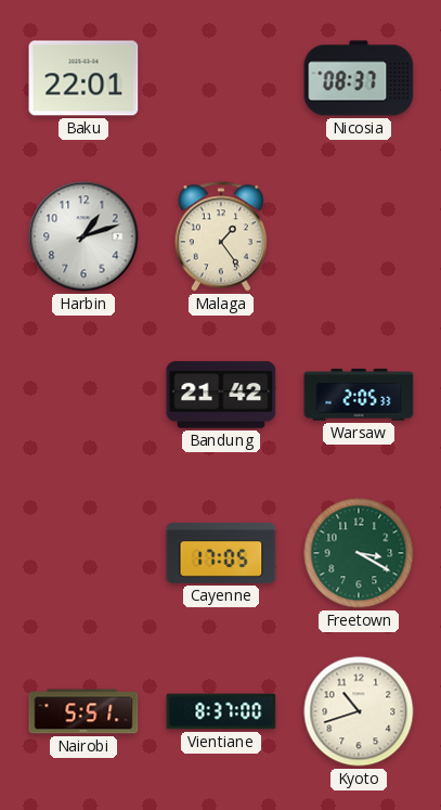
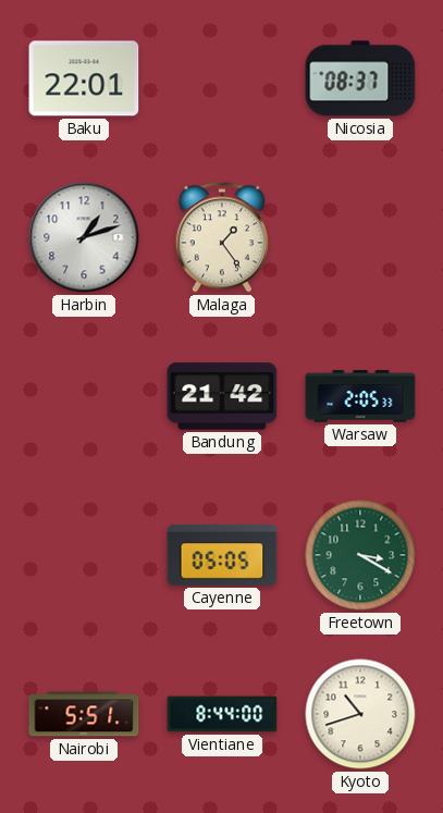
Cayenne: 17:05 -> 05:05 (222, 555)
Vientiane: 8:37 -> 8:44 (222, 714)
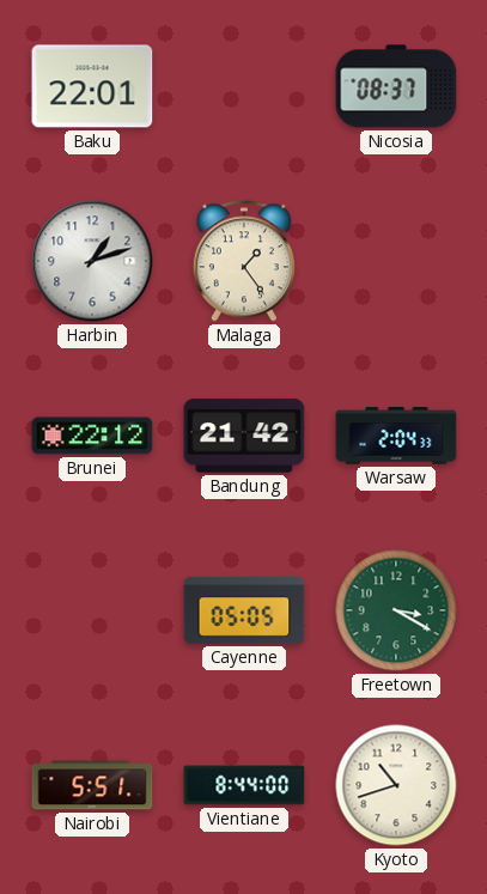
Brunei: none -> 22:12 (92, 436)
Warsaw: 2:05 -> 2:04 (396, 436)
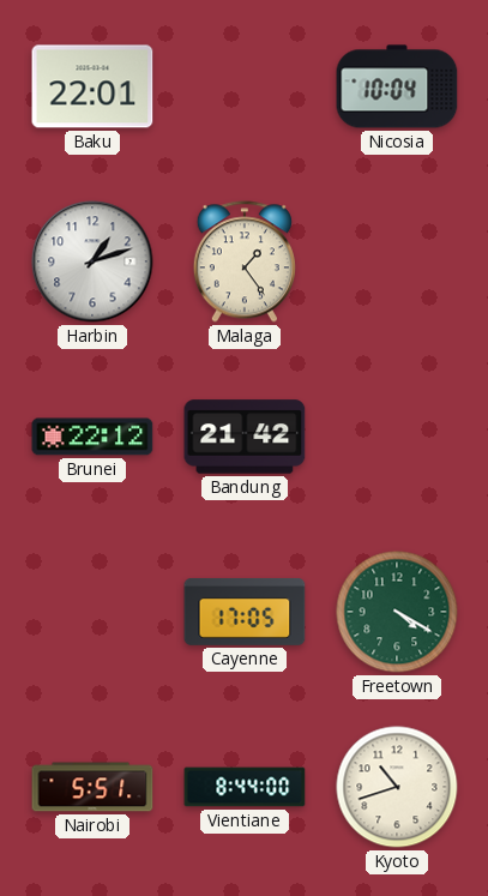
Nicosia: 08:37 -> 10:04 (397, 86)
Warsaw: 2:04 -> none (396, 436)
Cayenne: 05:05 -> 17:05 (245, 612)
Freetown: 3:20 -> 4:20 (397, 612)
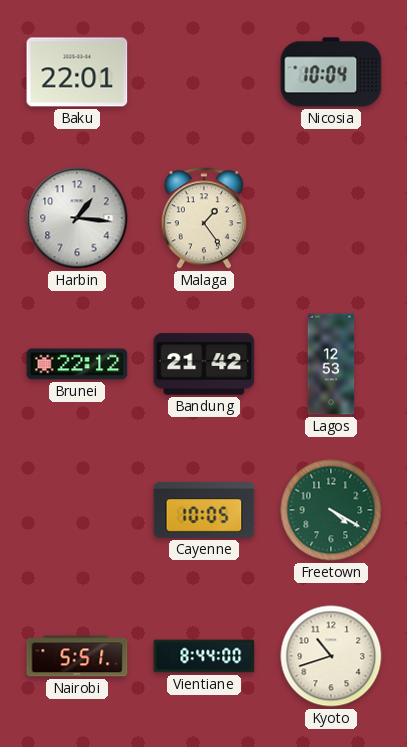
Harbin: 1:12 -> 1:16 (77, 218)
Lagos: none -> 12:53 (331, 364)
Cayenne: 17:05 -> 10:05 (204, 510)
